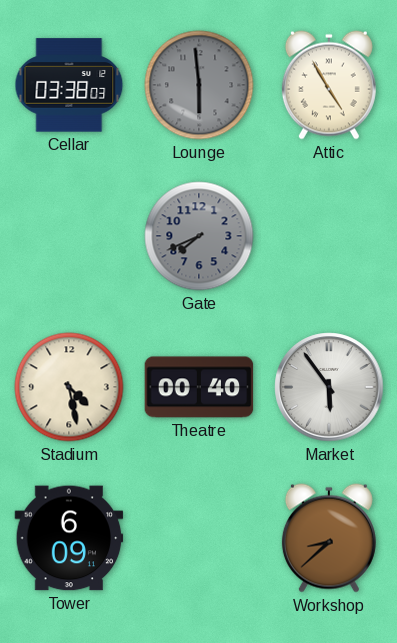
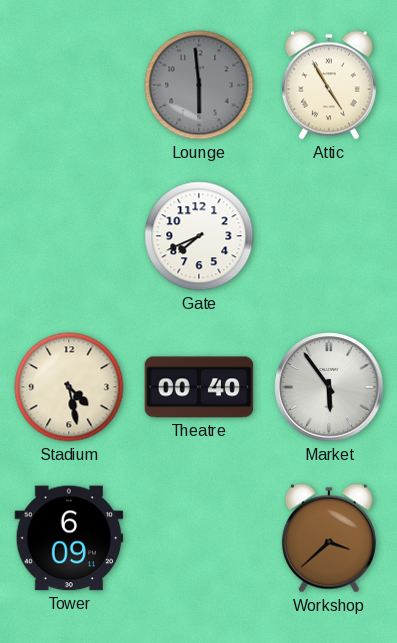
Cellar: 03:38 -> none (69, 85)
Gate dial: grey -> white (199, 236)
Workshop: 8:38 -> 3:38 (329, 538)
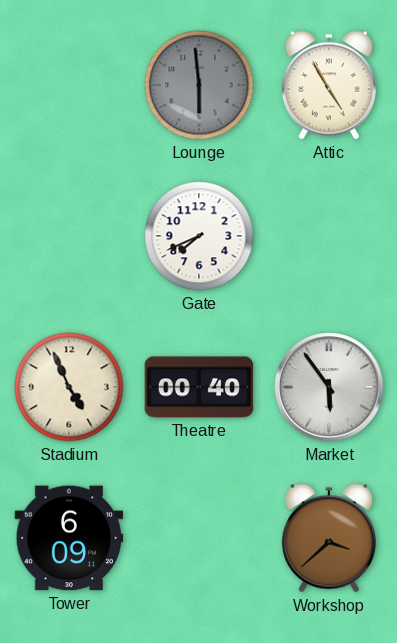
Stadium: 4:28 -> 4:56 (69, 387)
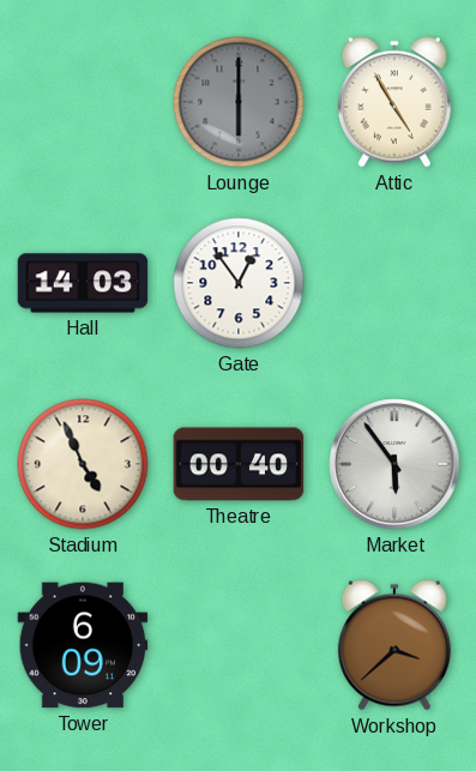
Lounge: 5:59 -> 6:00 (239, 102)
Hall: none -> 14:03 (83, 283)
Gate: 7:41 -> 12:54 (239, 283)
